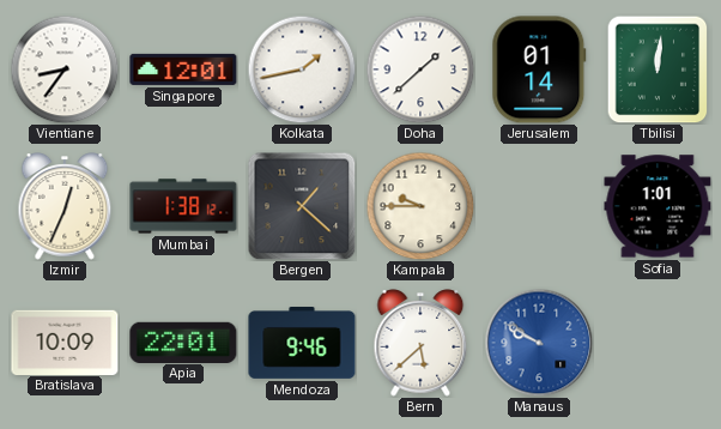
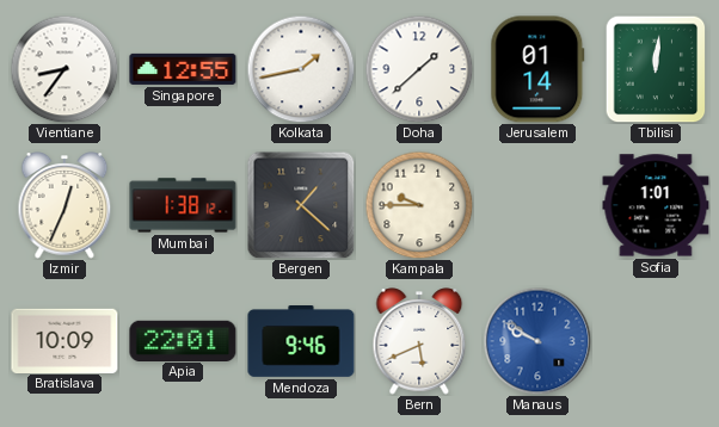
Singapore: 12:01 -> 12:55 (183, 69)
Bern: 5:38 -> 5:41 (419, 341)
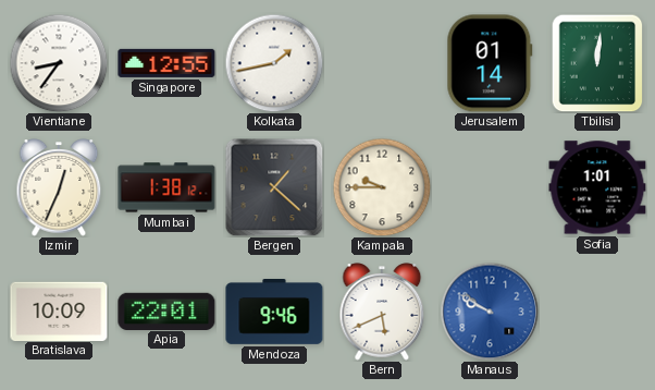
Doha: 1:38 -> none (419, 69)
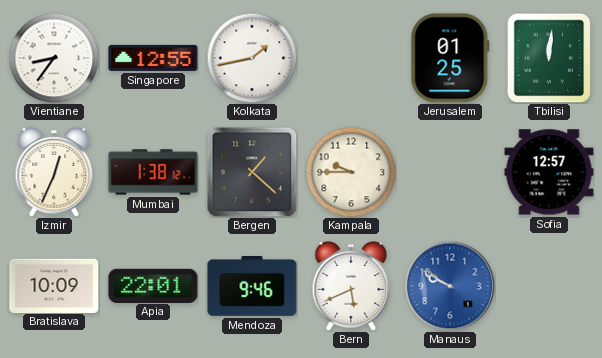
Jerusalem: 01:14 -> 01:25 (450, 58)
Sofia: 1:01 -> 12:57 (549, 172)
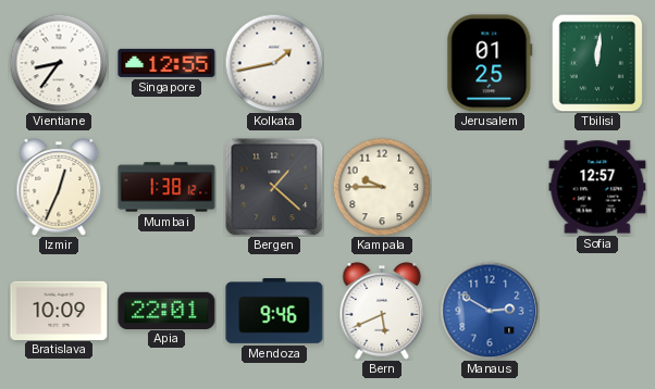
Manaus: 9:50 -> 2:50 (490, 311)
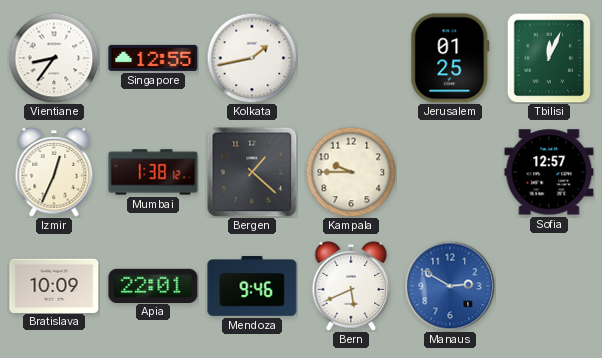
Tbilisi: 12:01 -> 12:04 (549, 58)
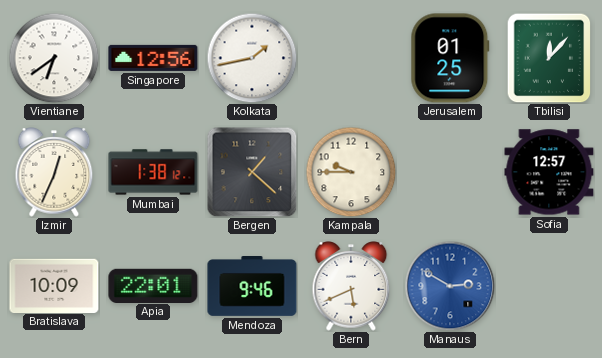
Vientiane: 8:36 -> 6:39 (54, 58)
Singapore: 12:55 -> 12:56 (153, 58)
Tbilisi: 12:04 -> 12:07 (549, 58)
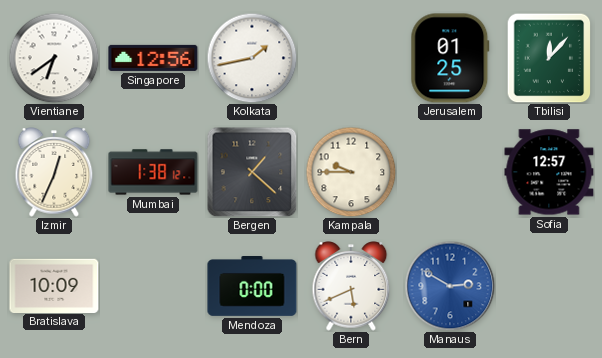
Apia: 22:01 -> none (153, 285)
Mendoza: 9:46 -> 0:00 (252, 286)
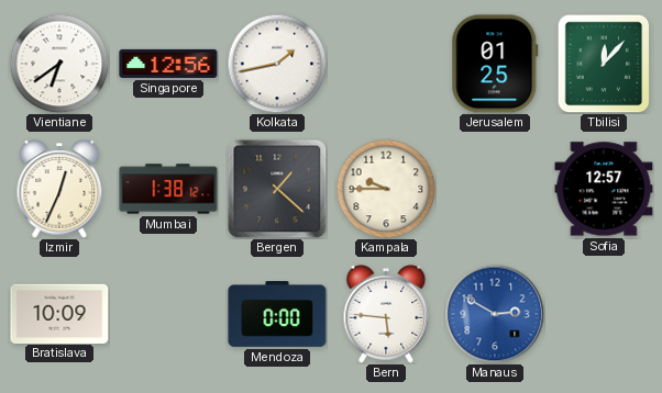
Bern: 5:41 -> 5:46 (386, 314)
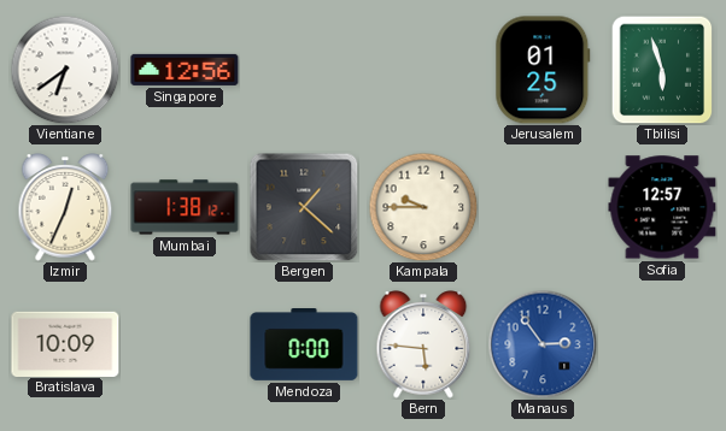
Kolkata: 1:43 -> none (277, 64)
Tbilisi: 12:07 -> 5:57 (662, 70)
Manaus: 2:50 -> 2:54 (543, 344)
